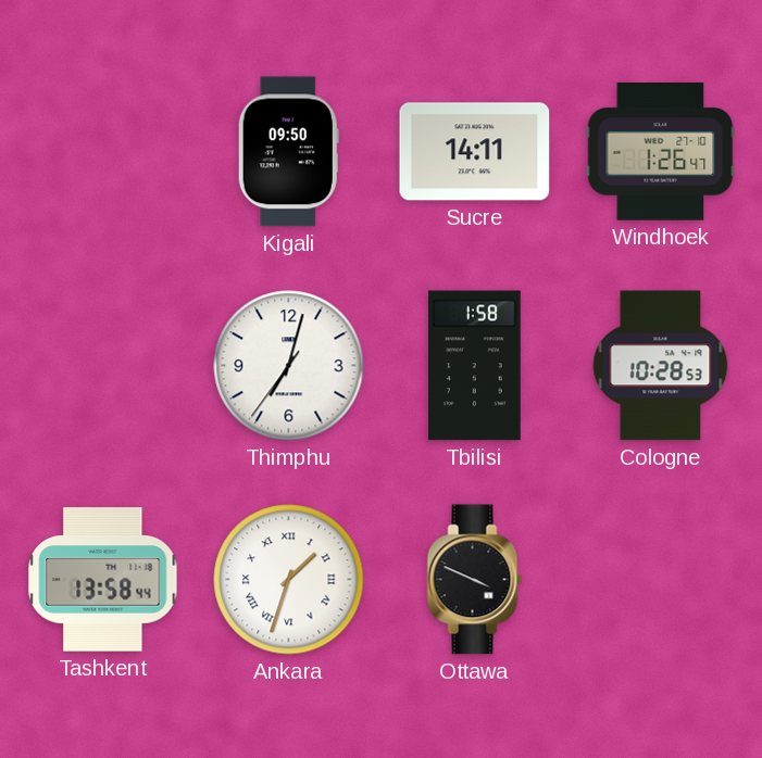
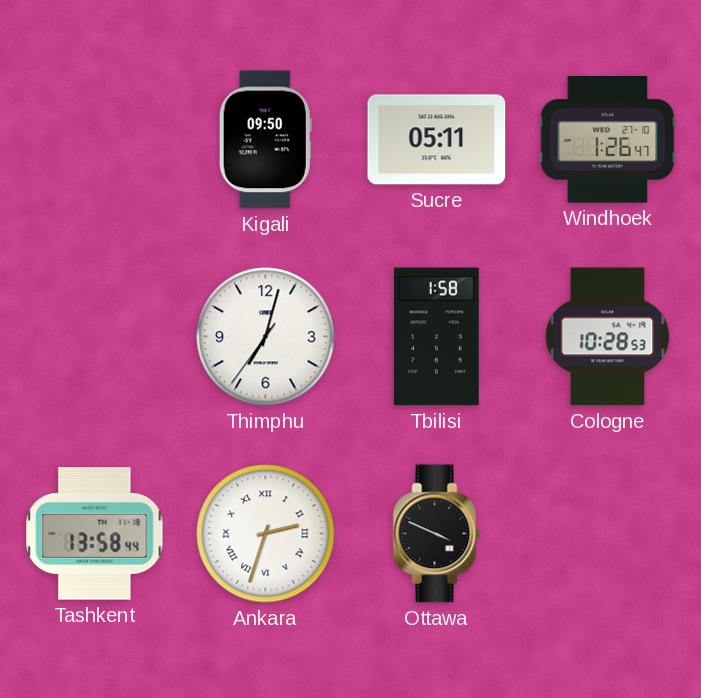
Sucre: 14:11 -> 05:11 (437, 140)
Ankara: 1:33 -> 2:33 (266, 534)
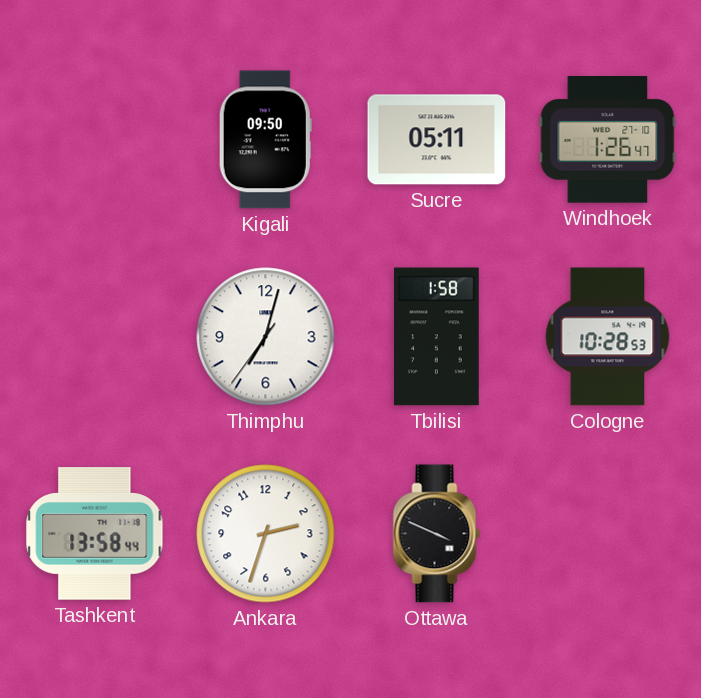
Ankara numerals: Roman -> Arabic (266, 534)
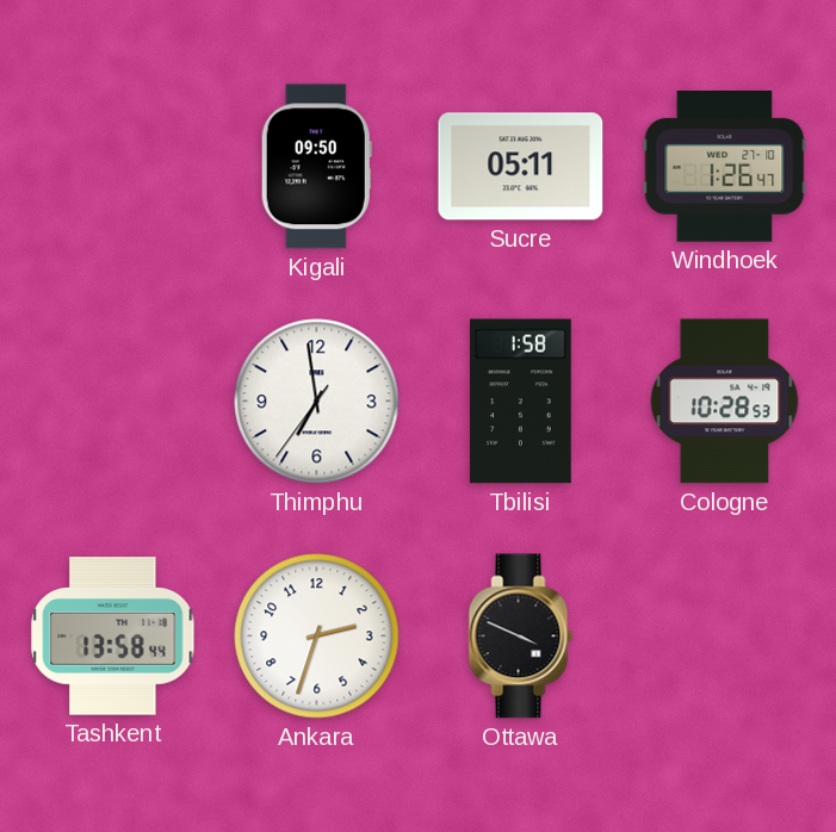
Thimphu: 7:02 -> 6:58 (317, 402)
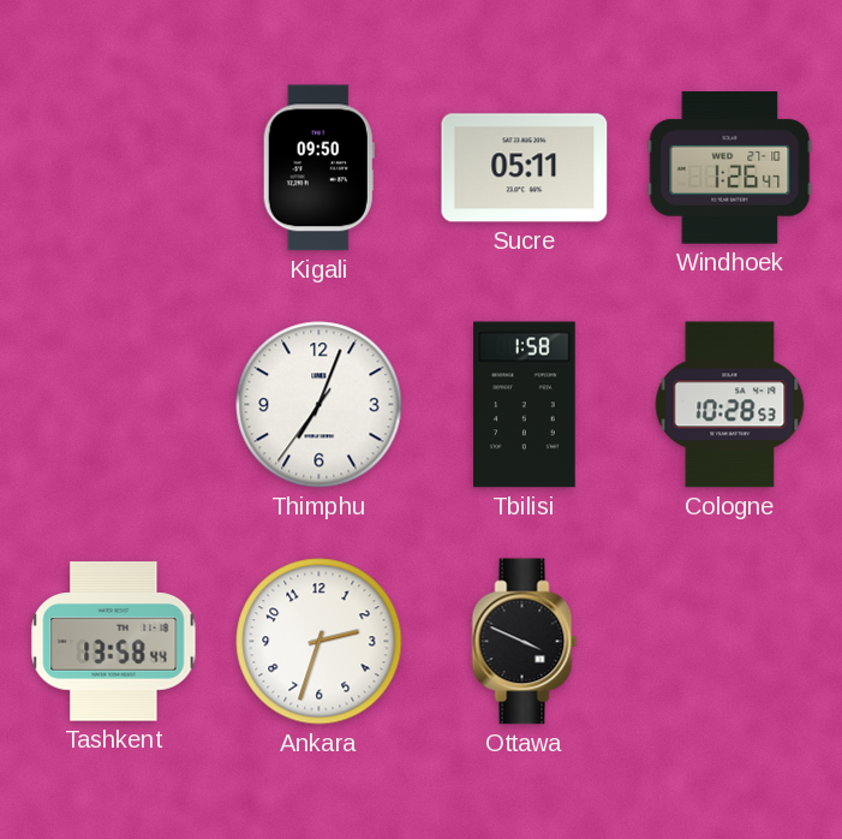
Thimphu: 6:58 -> 7:03 (320, 405)
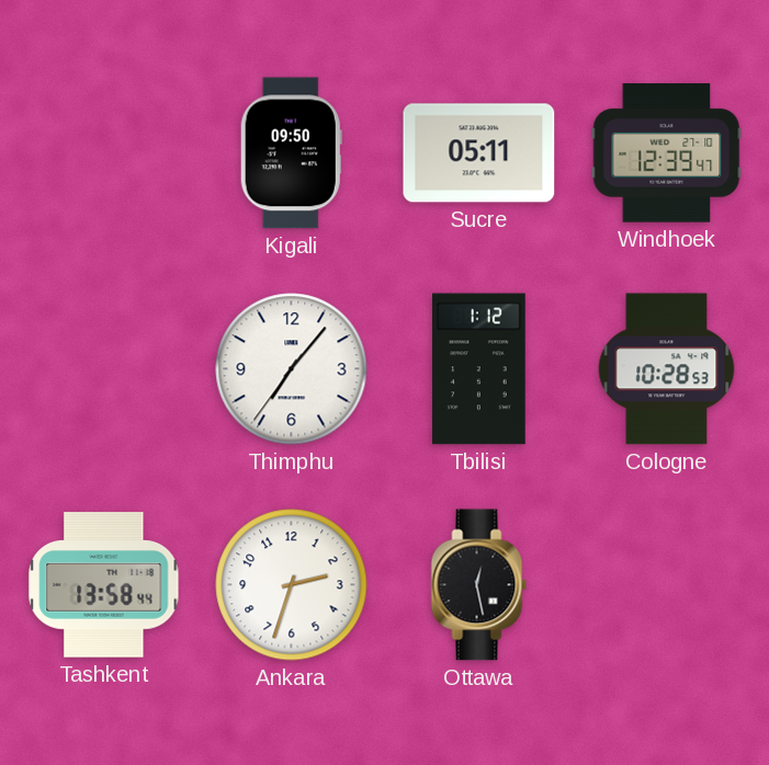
Windhoek: 1:26 -> 12:39 (667, 153)
Thimphu: 7:03 -> 7:06 (292, 369)
Tbilisi: 1:58 -> 1:12 (479, 369)
Ottawa: 3:49 -> 12:28 (479, 585)
